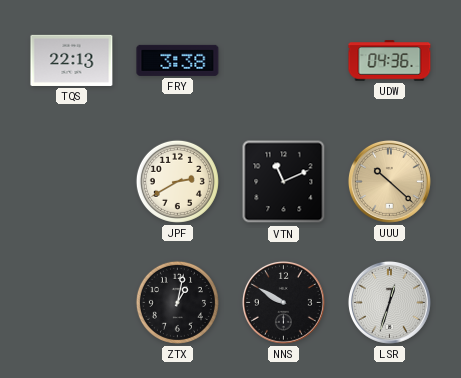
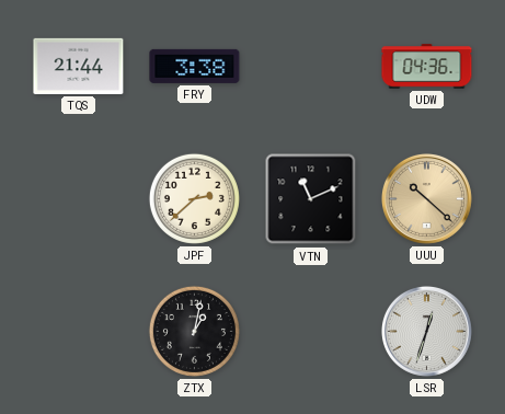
TQS: 22:13 -> 21:44 (79, 66)
JPF: 2:40 -> 2:38 (194, 198)
NNS: 9:50 -> none (283, 302)
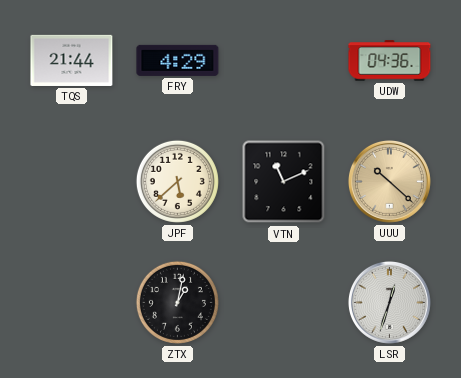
FRY: 3:38 -> 4:29 (178, 60)
JPF: 2:38 -> 5:38 (177, 181)
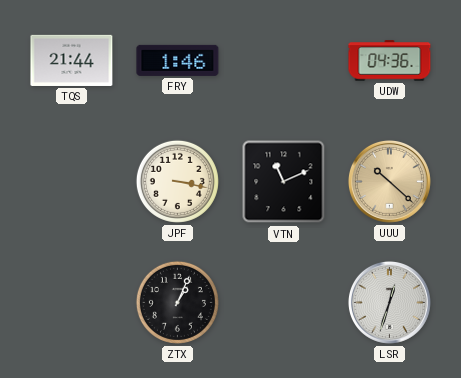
FRY: 4:29 -> 1:46 (178, 60)
JPF: 5:38 -> 3:17 (177, 181)
ZTX: 1:02 -> 1:04 (177, 302)
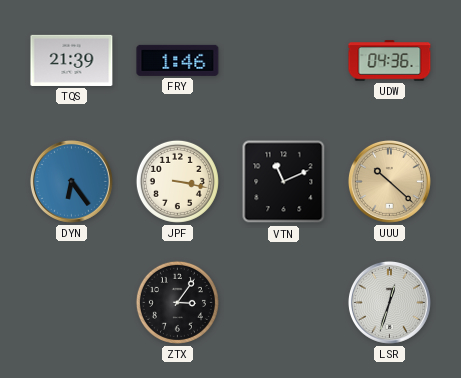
TQS: 21:44 -> 21:39 (72, 60)
DYN: none -> 6:24 (71, 181)
ZTX: 1:04 -> 3:06 (177, 302)
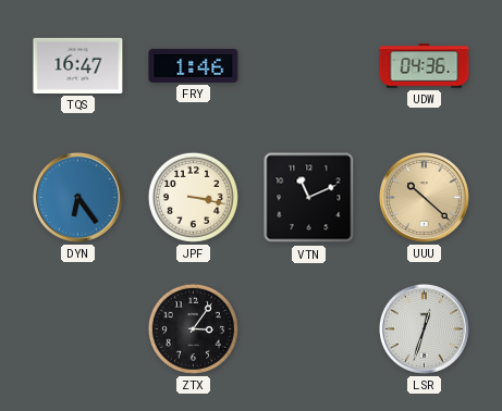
TQS: 21:39 -> 16:47 (78, 65)
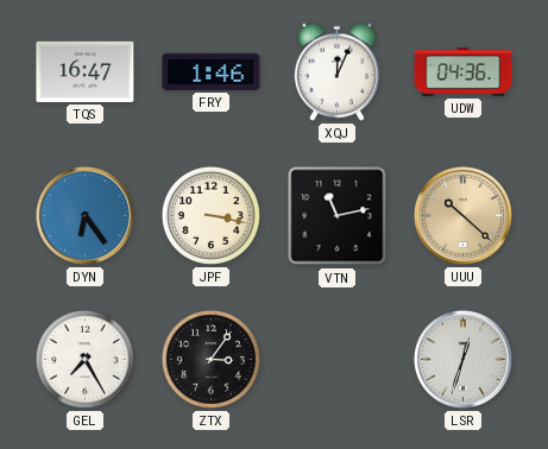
XQJ: none -> 12:04 (336, 71)
VTN: 11:11 -> 11:13 (338, 216)
GEL: none -> 7:25 (84, 359)
